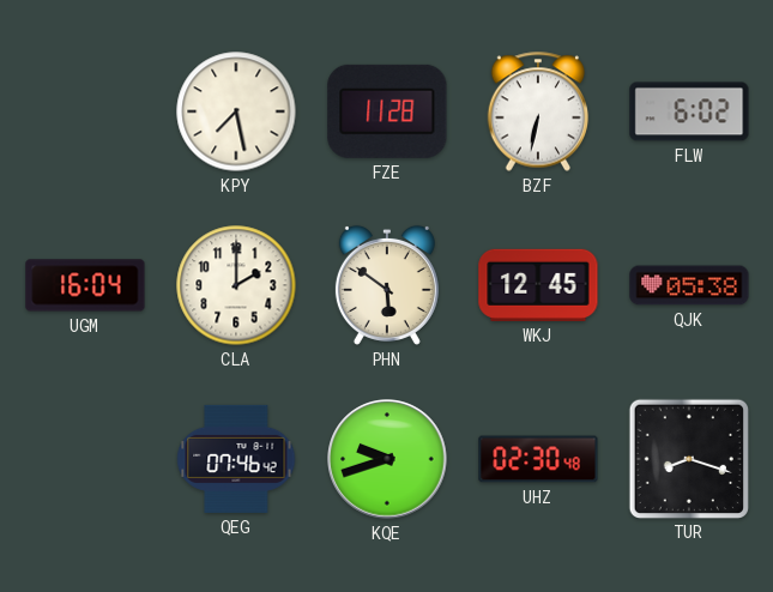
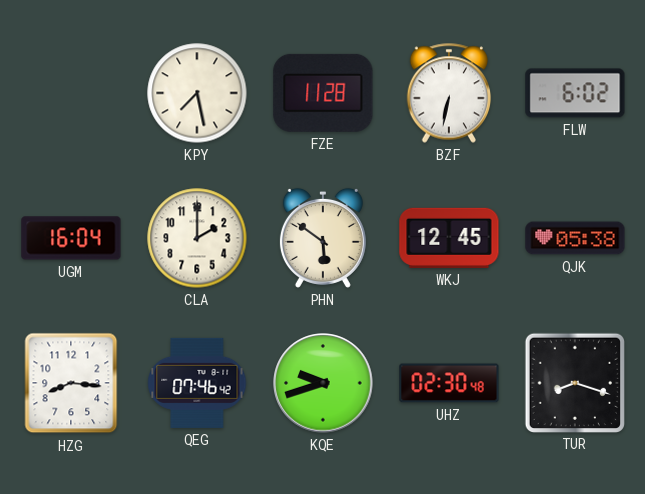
HZG: none -> 8:16 (71, 383)
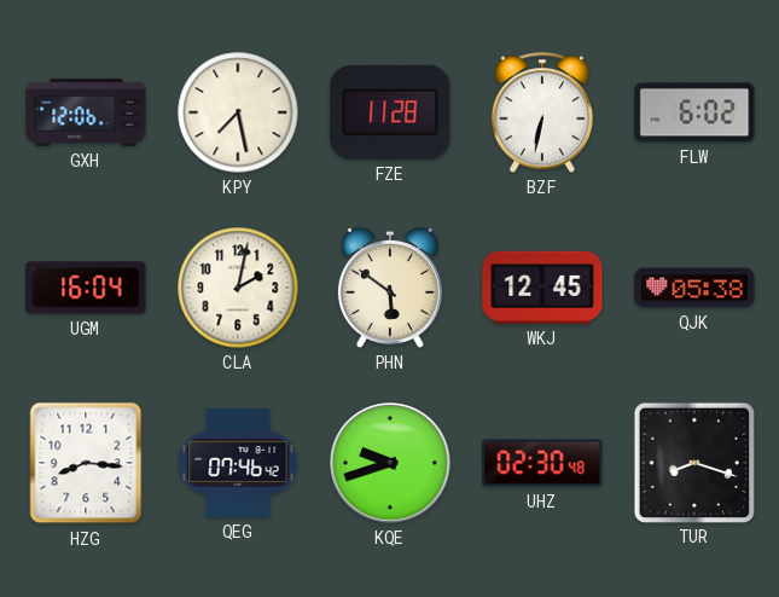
GXH: none -> 12:06 (86, 112)
CLA: 2:00 -> 2:02 (238, 288)
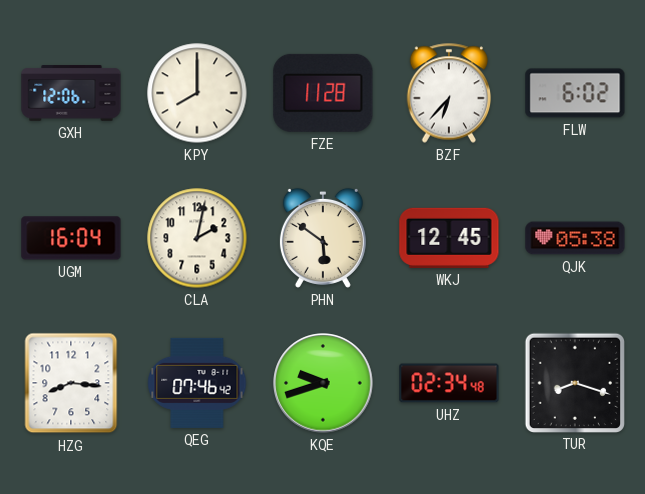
KPY: 7:28 -> 8:00 (197, 93)
BZF: 6:32 -> 6:37 (449, 93)
UHZ: 02:30 -> 02:34 (449, 383)
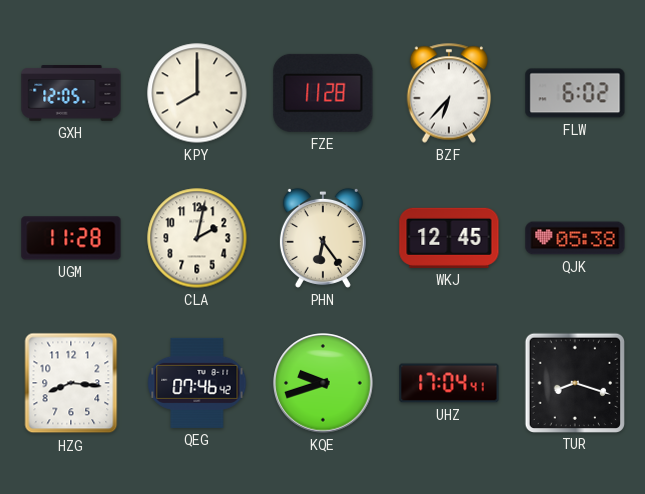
GXH: 12:06 -> 12:05 (71, 93)
UGM: 16:04 -> 11:28 (71, 238)
PHN: 5:51 -> 6:24 (323, 238)
UHZ: 02:34 -> 17:04 (449, 383)
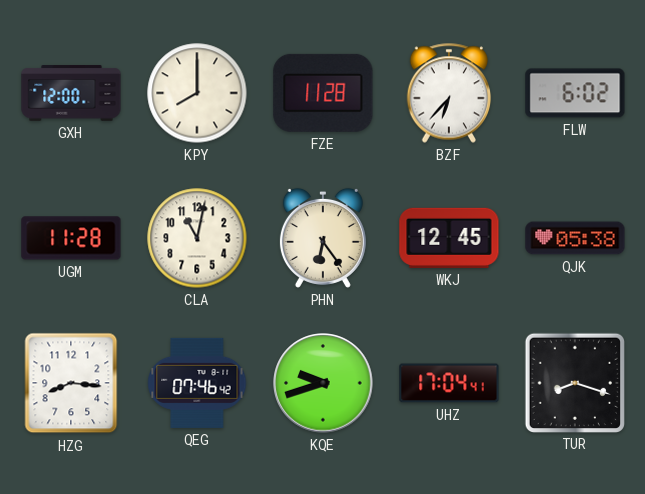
GXH: 12:05 -> 12:00 (71, 93)
CLA: 2:02 -> 11:02 (197, 238)
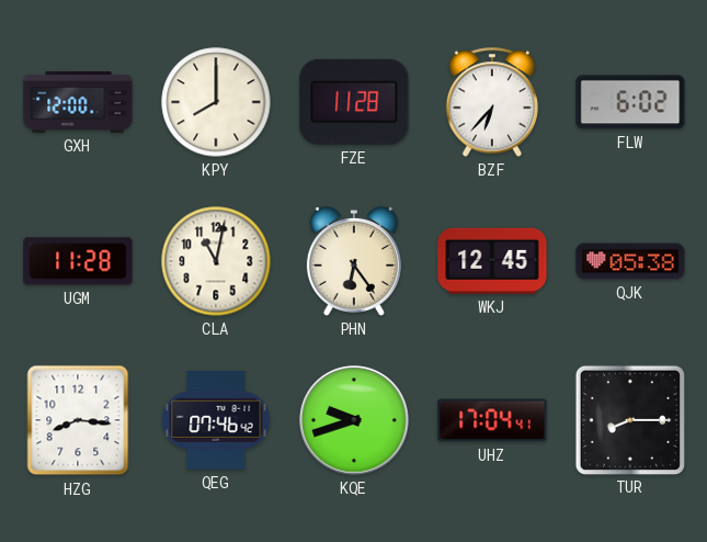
TUR: 8:18 -> 8:15 (629, 419)
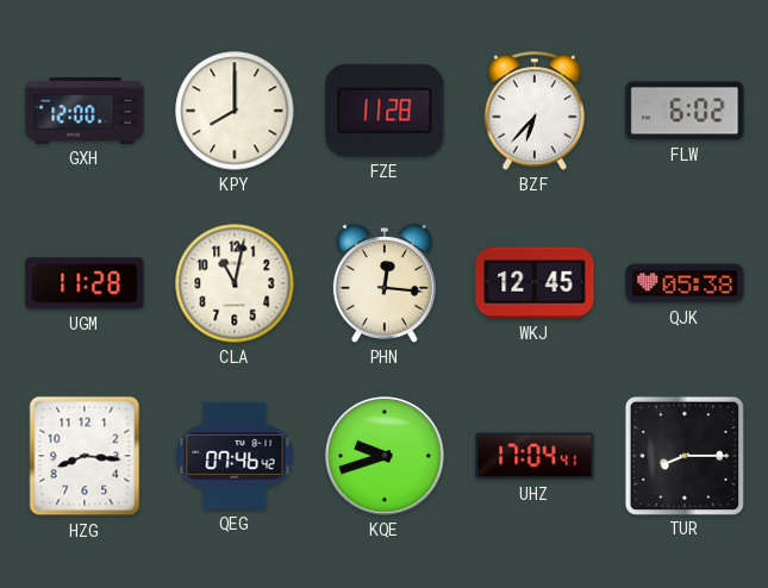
PHN: 6:24 -> 12:16 (385, 283)
